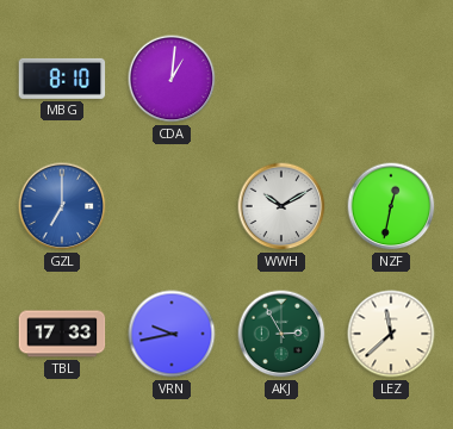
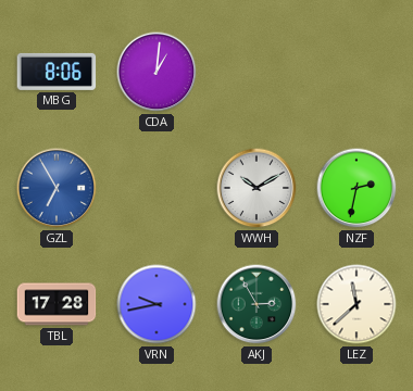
MBG: 8:10 -> 8:06 (57, 72)
GZL: 7:00 -> 6:55 (57, 188)
NZF: 12:32 -> 2:32 (356, 188)
TBL: 17:33 -> 17:28 (57, 304)
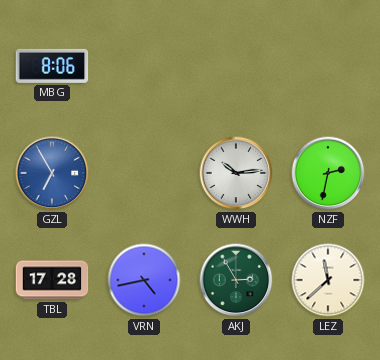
CDA: 1:01 -> none (157, 72)
WWH: 10:10 -> 10:14 (236, 173)
VRN: 9:43 -> 4:43 (144, 280)
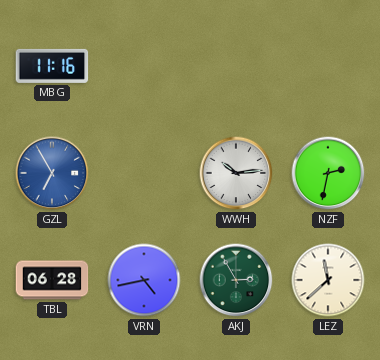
MBG: 8:06 -> 11:16 (52, 66)
TBL: 17:28 -> 06:28 (52, 280)
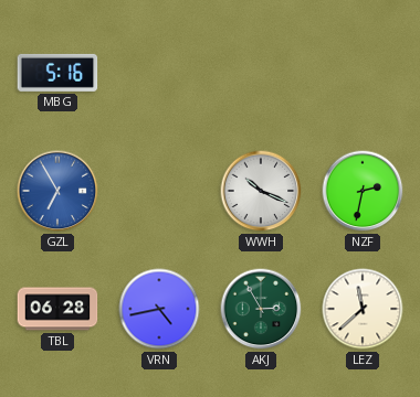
MBG: 11:16 -> 5:16 (57, 73)
WWH: 10:14 -> 10:19 (261, 191)
